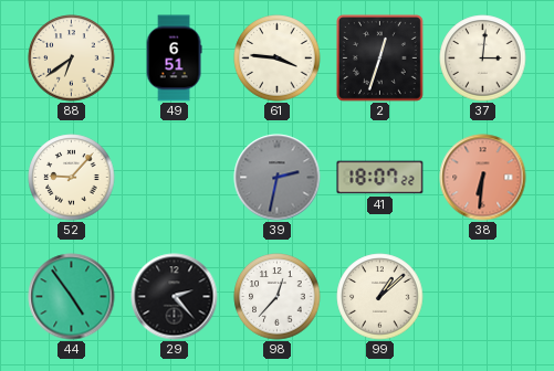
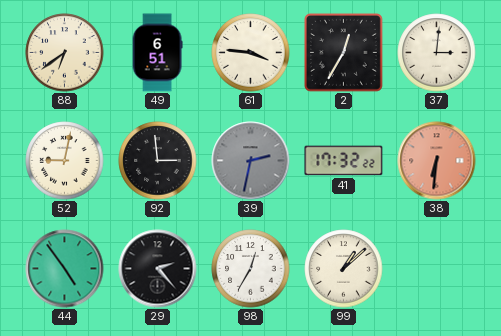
2: 12:33 -> 12:35 (343, 52)
52: 9:07 -> 9:02 (65, 161)
92: none -> 2:59 (158, 161)
41: 18:07 -> 17:32 (344, 161)
98: 12:37 -> 12:35 (251, 269)
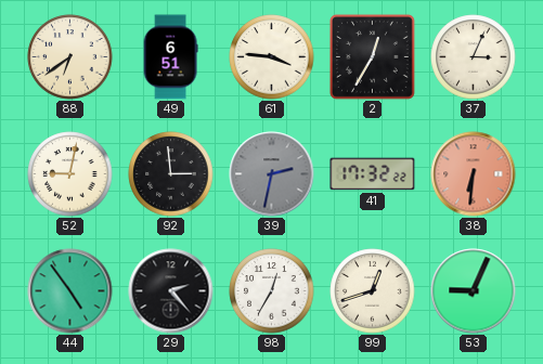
37: 3:01 -> 3:04 (474, 57)
99: 1:08 -> 12:42 (373, 291)
53: none -> 9:04 (474, 291)
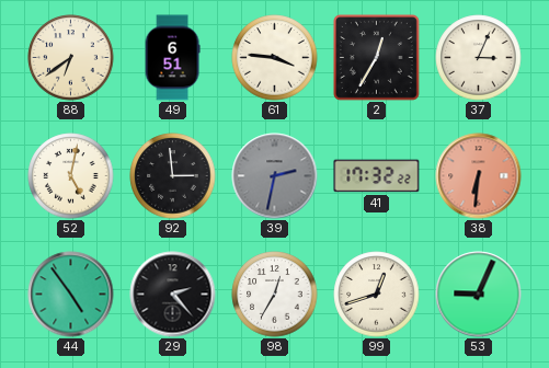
52: 9:02 -> 5:02 (71, 176)
